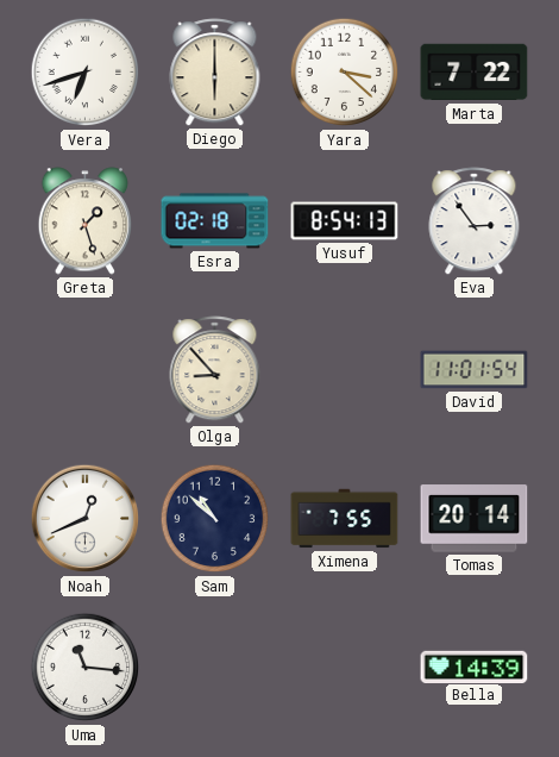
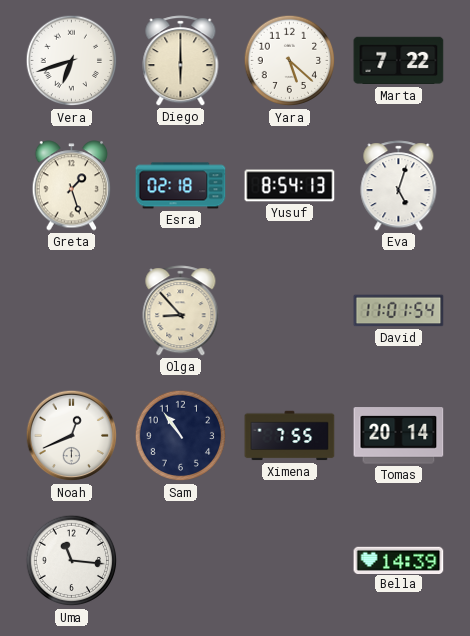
Yara: 3:22 -> 5:22 (290, 61)
Eva: 2:54 -> 5:03 (399, 186)
Sam: 10:52 -> 10:54 (181, 436)
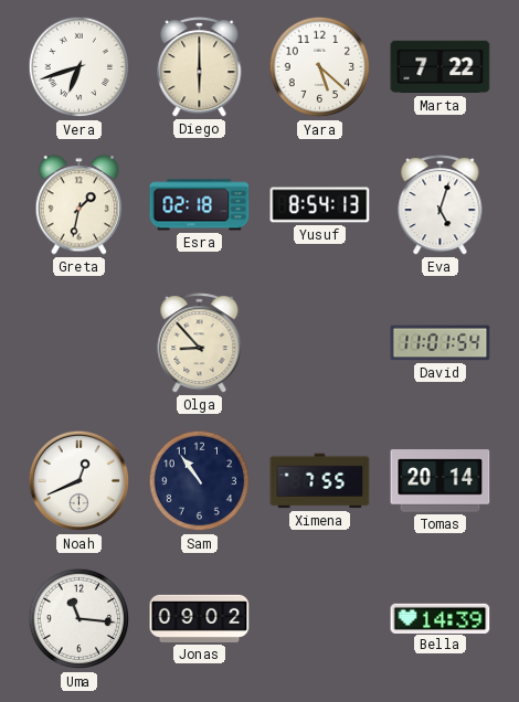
Greta: 1:27 -> 1:32 (80, 205)
Jonas: none -> 09:02 (200, 618)
